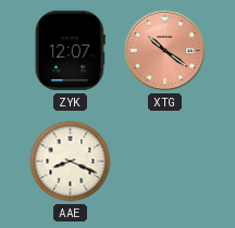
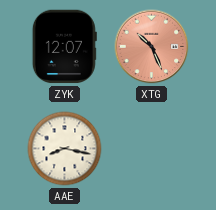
XTG: 10:21 -> 10:26 (152, 47)
AAE: 8:19 -> 8:17 (65, 149)
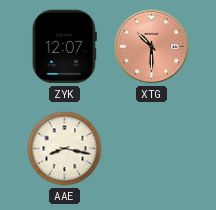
XTG: 10:26 -> 10:30 (152, 47)
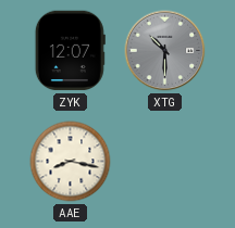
XTG dial: salmon -> grey (165, 51)
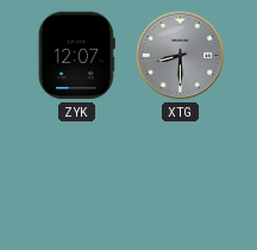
XTG: 10:30 -> 8:30 (181, 56)
AAE: 8:17 -> none (71, 162)
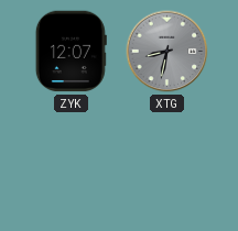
XTG: 8:30 -> 8:32 (167, 52)
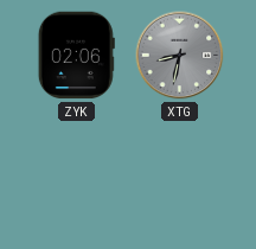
ZYK: 12:07 -> 02:06 (76, 56)
